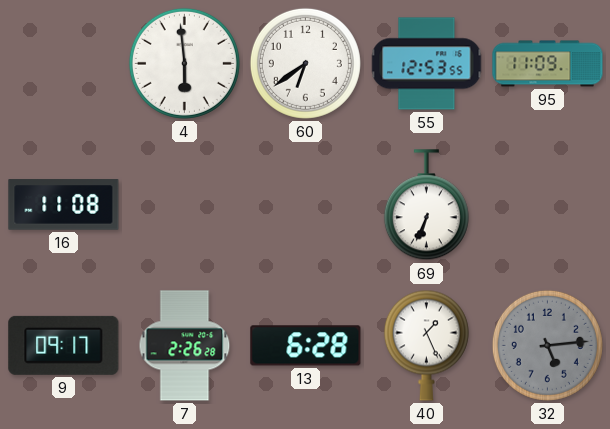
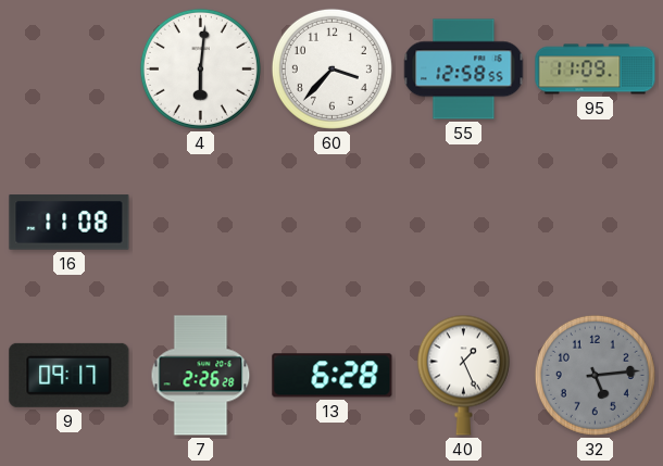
4: 5:59 -> 6:01 (200, 68)
60: 6:39 -> 3:37 (331, 68)
55: 12:53 -> 12:58 (464, 70)
69: 6:34 -> none (426, 205)
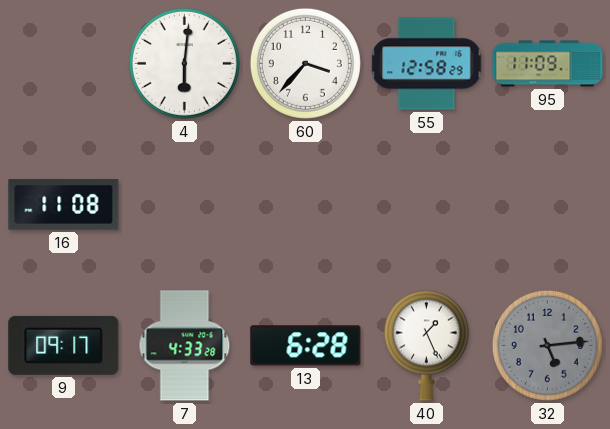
55: 12:58:55 -> 12:58:29 (427, 64)
7: 2:26 -> 4:33 (185, 346)
